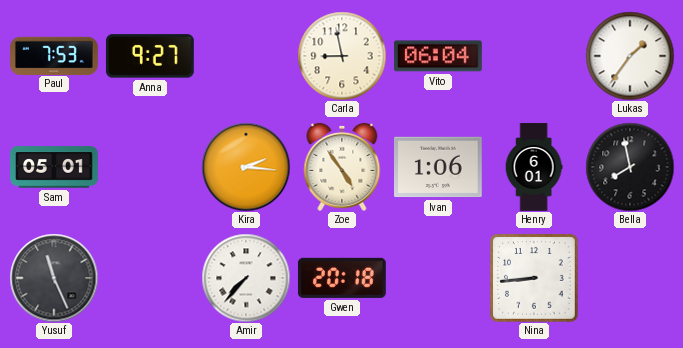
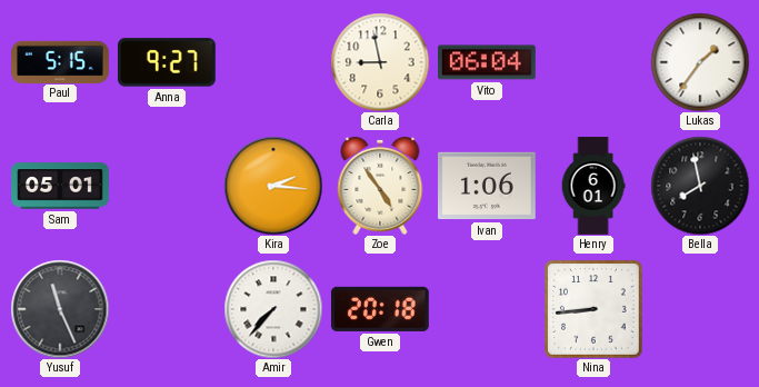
Paul: 7:53 -> 5:15 (60, 61)
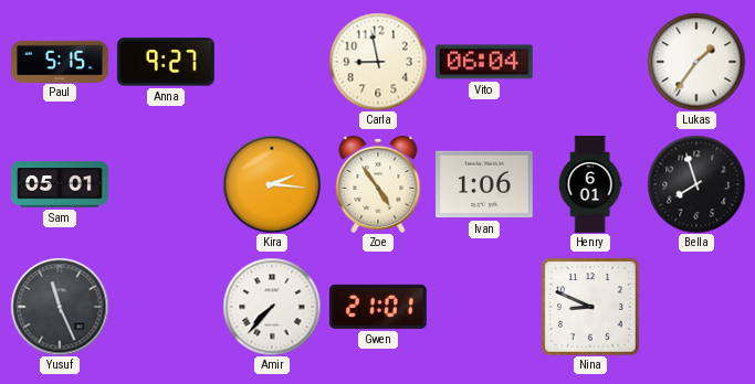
Bella: 7:58 -> 7:57 (696, 184)
Gwen: 20:18 -> 21:01 (378, 307)
Nina: 8:44 -> 8:49 (590, 307)
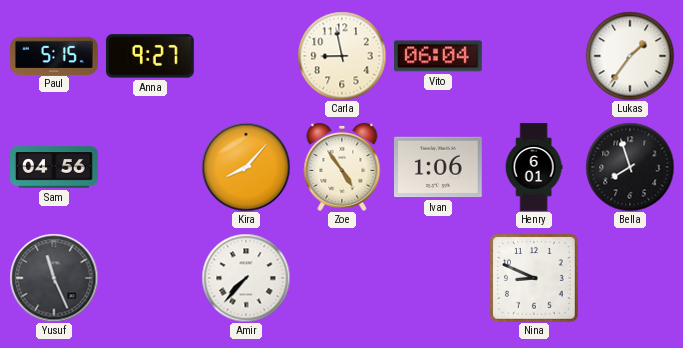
Sam: 05:01 -> 04:56 (54, 167)
Kira: 2:16 -> 8:07 (246, 167)
Gwen: 21:01 -> none (378, 307)
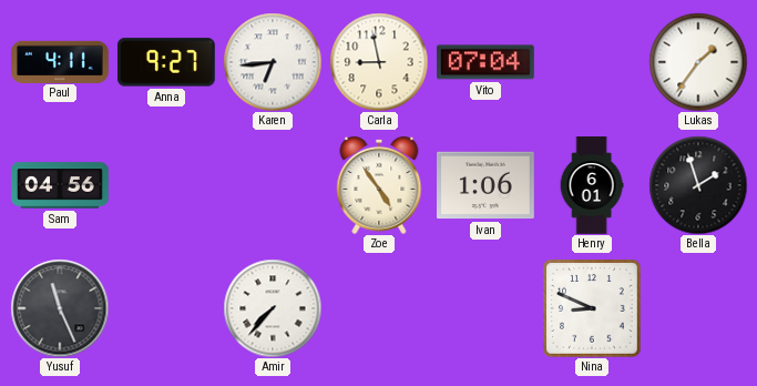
Paul: 5:15 -> 4:11 (60, 61)
Karen: none -> 6:44 (273, 62)
Vito: 06:04 -> 07:04 (487, 62)
Kira: 8:07 -> none (246, 167)
Bella: 7:57 -> 1:57 (698, 185)
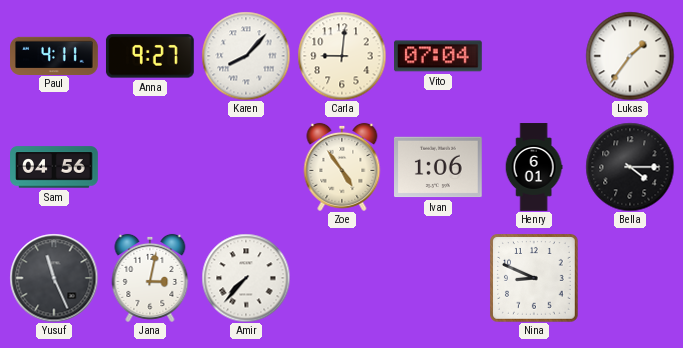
Karen: 6:44 -> 8:07 (246, 56)
Carla: 8:58 -> 9:01 (342, 56)
Bella: 1:57 -> 4:15 (630, 167)
Jana: none -> 3:02 (150, 278)
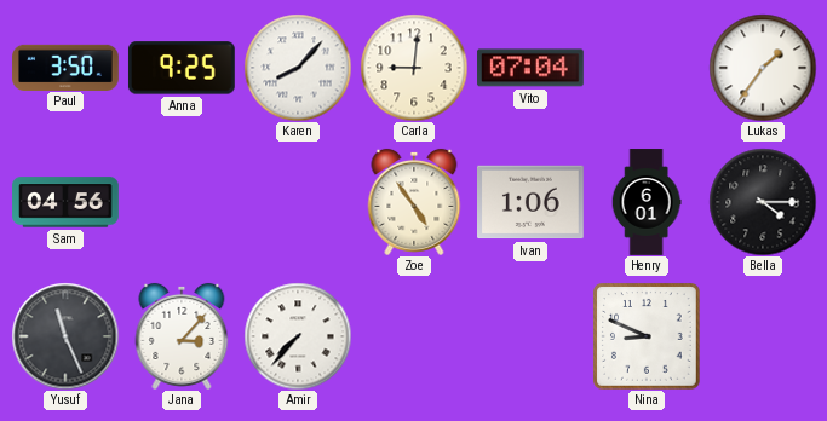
Paul: 4:11 -> 3:50 (65, 67)
Anna: 9:27 -> 9:25 (182, 68)
Jana: 3:02 -> 3:07 (182, 336)
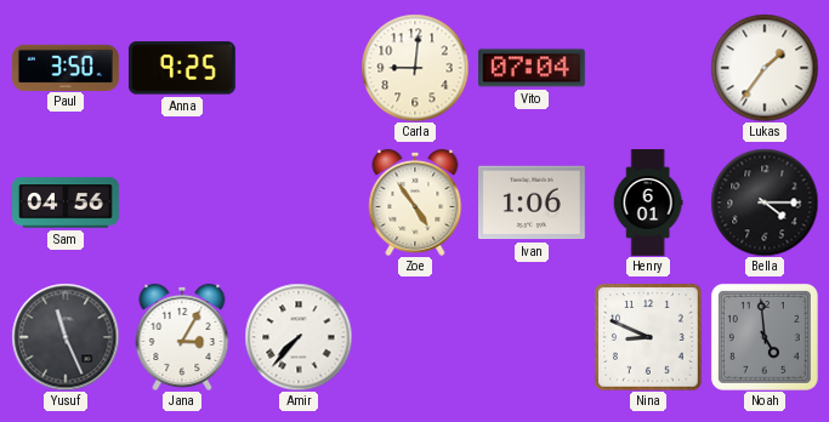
Karen: 8:07 -> none (298, 68)
Jana: 3:07 -> 3:05 (182, 337)
Noah: none -> 4:59 (765, 337)
